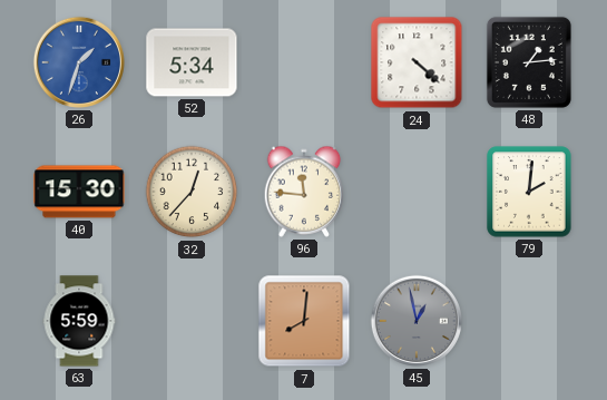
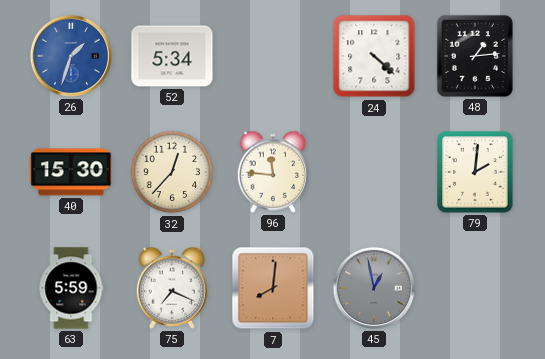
75: none -> 7:19 (172, 288)
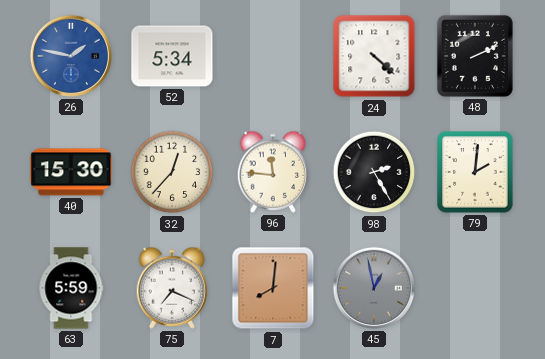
26: 1:33 -> 1:47 (71, 56)
48: 1:14 -> 2:11 (475, 56)
98: none -> 2:25 (374, 172)
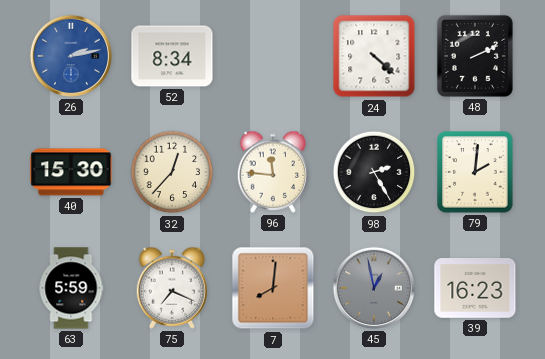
26: 1:47 -> 2:13 (71, 56)
52: 5:34 -> 8:34 (172, 56)
39: none -> 16:23 (475, 288)
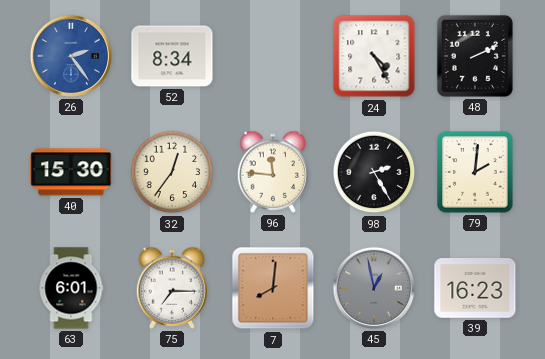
26: 2:13 -> 2:24 (71, 56)
24: 4:22 -> 4:25 (374, 56)
32: 12:37 -> 12:36 (172, 172)
63: 5:59 -> 6:01 (71, 288)
75: 7:19 -> 7:15 (172, 288)
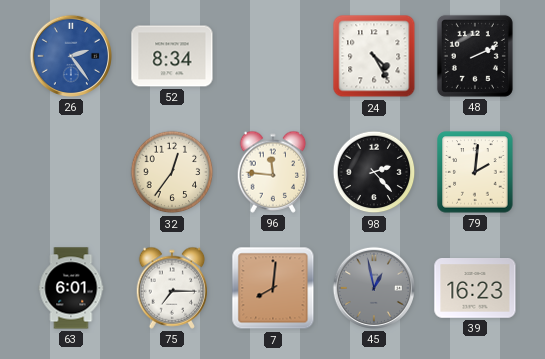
40: 15:30 -> none (71, 172)
98: 2:25 -> 2:23 (374, 172)
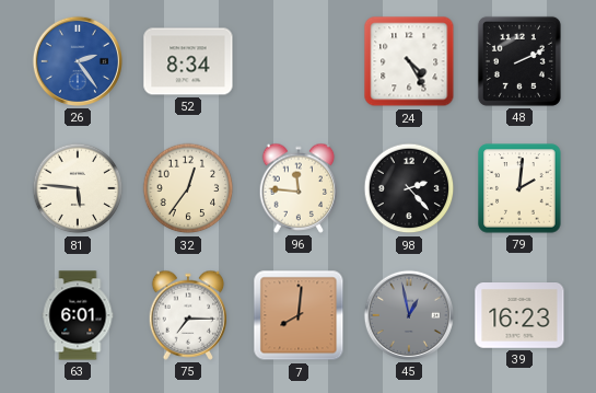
81: none -> 5:46 (78, 188)
